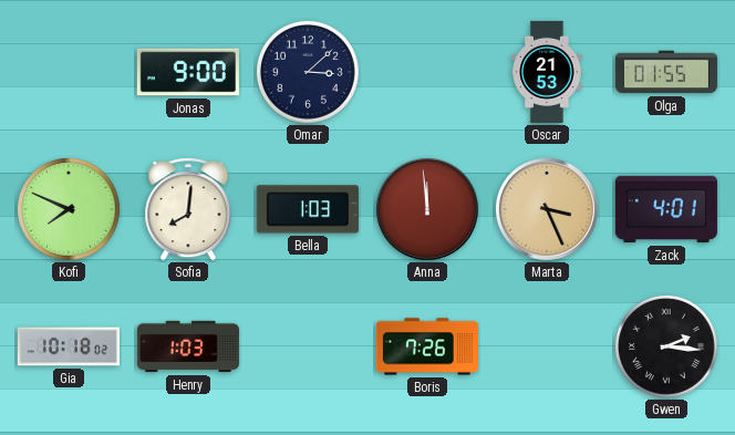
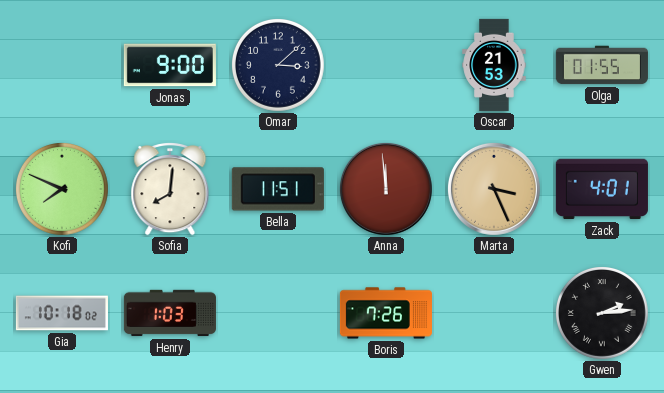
Bella: 1:03 -> 11:51 (278, 189)
Gwen: 2:16 -> 2:14 (603, 314)
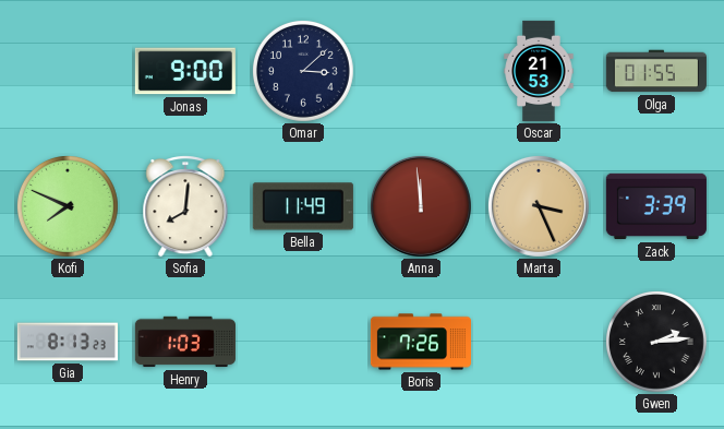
Bella: 11:51 -> 11:49 (303, 206)
Zack: 4:01 -> 3:39 (656, 206)
Gia: 10:18 -> 8:13 (68, 342)
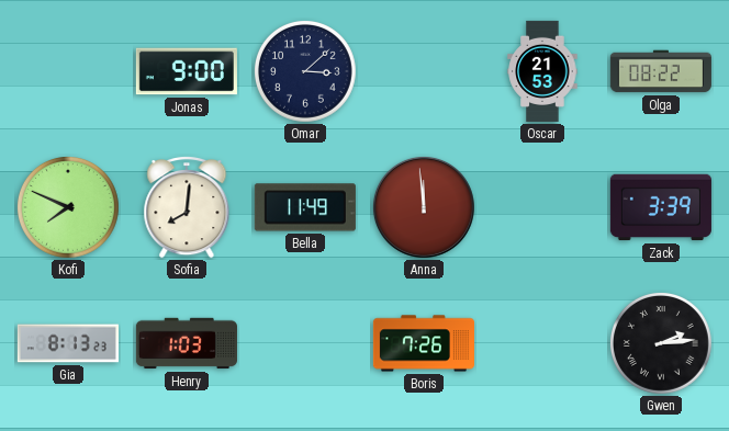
Olga: 01:55 -> 08:22 (661, 71)
Marta: 3:26 -> none (539, 206)
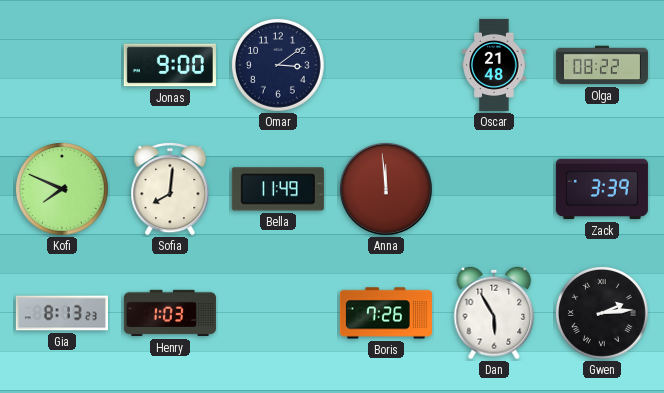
Omar: 3:08 -> 3:09 (279, 66)
Oscar: 21:53 -> 21:48 (494, 65)
Dan: none -> 5:55 (494, 313)
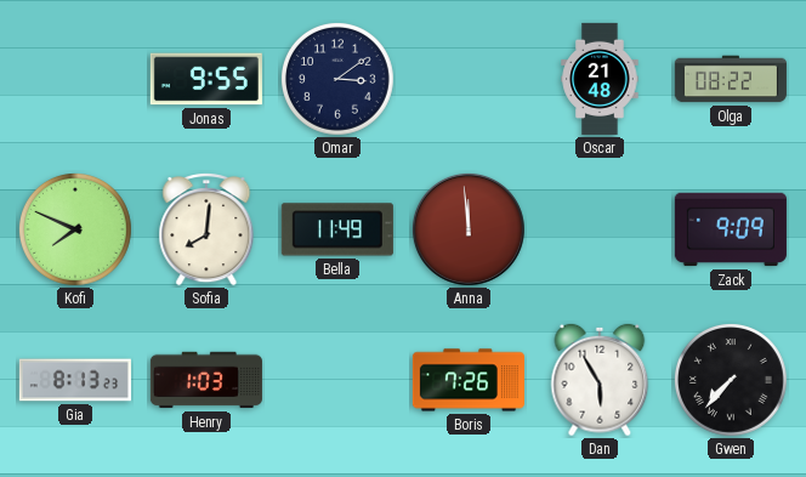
Jonas: 9:00 -> 9:55 (206, 79)
Zack: 3:39 -> 9:09 (731, 229)
Gwen: 2:14 -> 7:37 (732, 381)
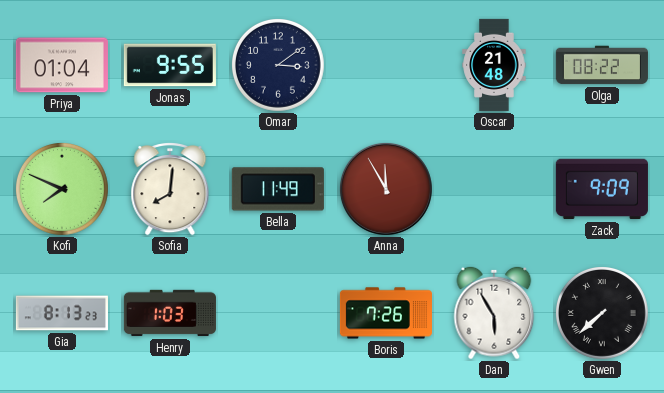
Priya: none -> 01:04 (62, 65)
Anna: 11:59 -> 11:55 (386, 189)
Gwen: 7:37 -> 7:38 (603, 314)
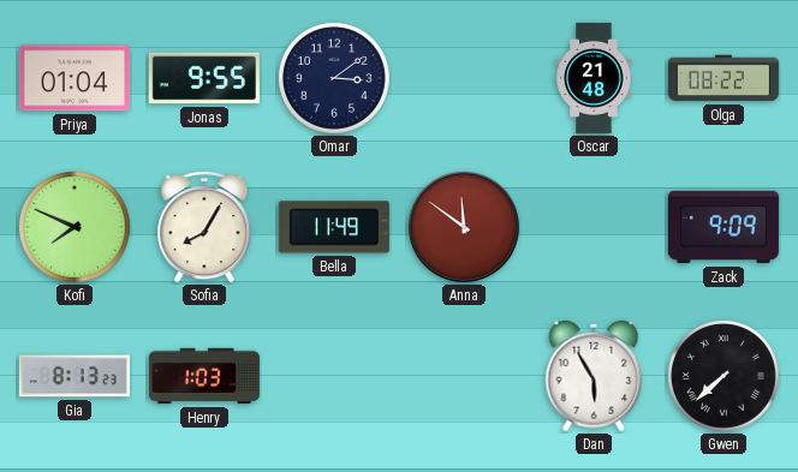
Sofia: 8:01 -> 8:05 (204, 227)
Anna: 11:55 -> 11:51 (464, 227)
Boris: 7:26 -> none (386, 313)
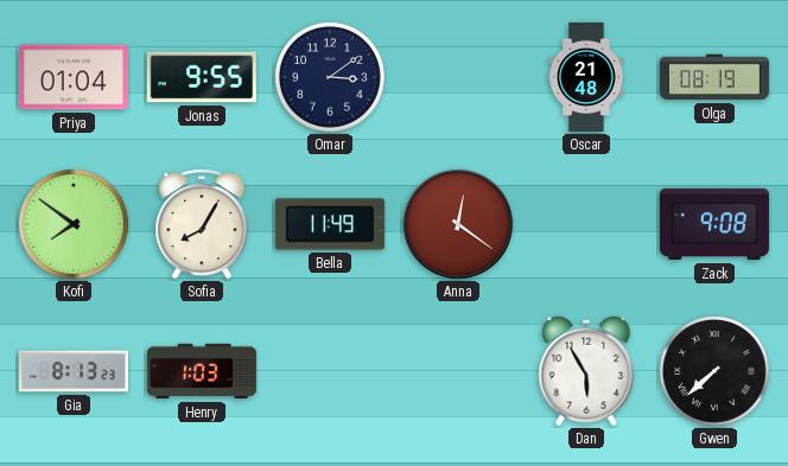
Olga: 08:22 -> 08:19 (714, 77)
Kofi: 7:49 -> 7:51 (75, 225)
Anna: 11:51 -> 12:21 (458, 224)
Zack: 9:09 -> 9:08 (714, 224)
